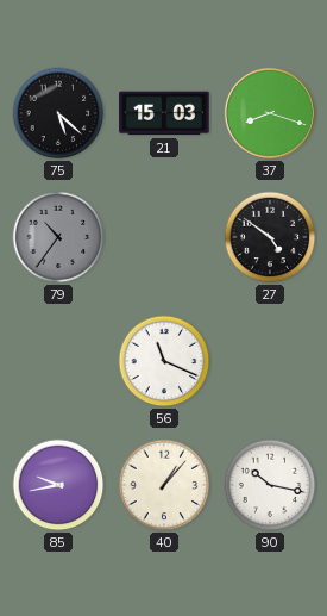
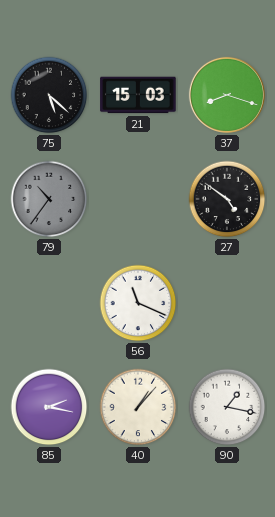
85: 9:43 -> 2:17 (49, 407)
90: 10:17 -> 1:17 (227, 407)
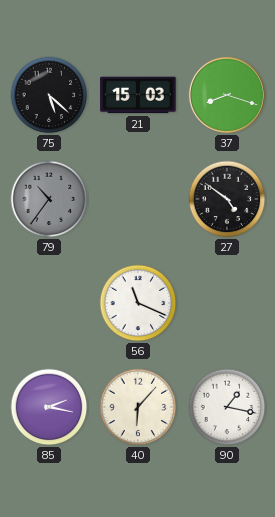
40: 1:07 -> 6:07 (138, 407)
